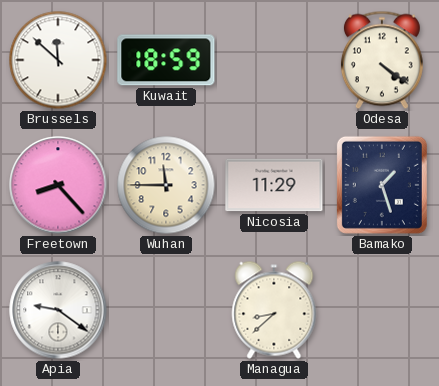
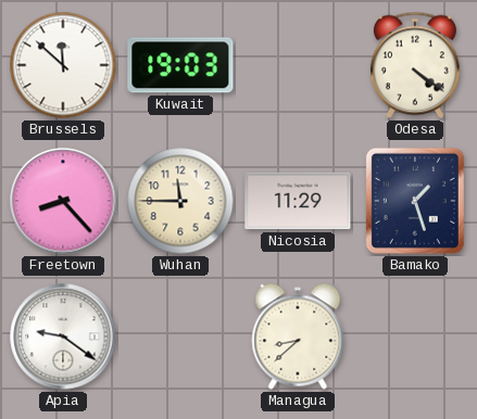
Kuwait: 18:59 -> 19:03 (180, 65)
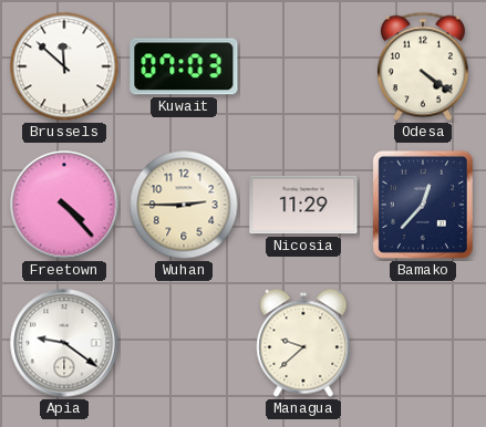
Kuwait: 19:03 -> 07:03 (184, 66)
Freetown: 8:23 -> 4:23 (64, 205)
Wuhan: 11:45 -> 2:45 (184, 205)
Bamako: 1:27 -> 12:37 (423, 205)
Managua: 8:38 -> 9:38 (303, 343)
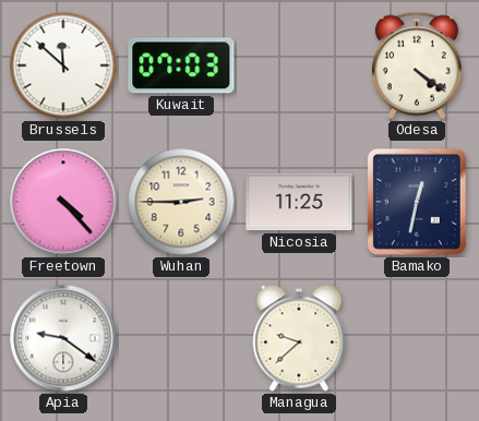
Nicosia: 11:29 -> 11:25 (299, 202)
Bamako: 12:37 -> 12:32 (417, 202)
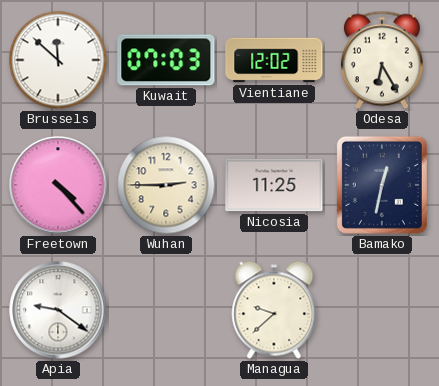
Vientiane: none -> 12:02 (274, 60)
Odesa: 4:21 -> 6:25 (382, 60)
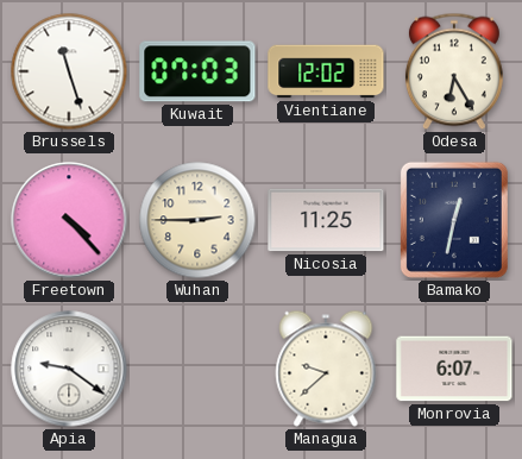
Brussels: 11:52 -> 11:27 (69, 71)
Monrovia: none -> 6:07 (454, 369)
